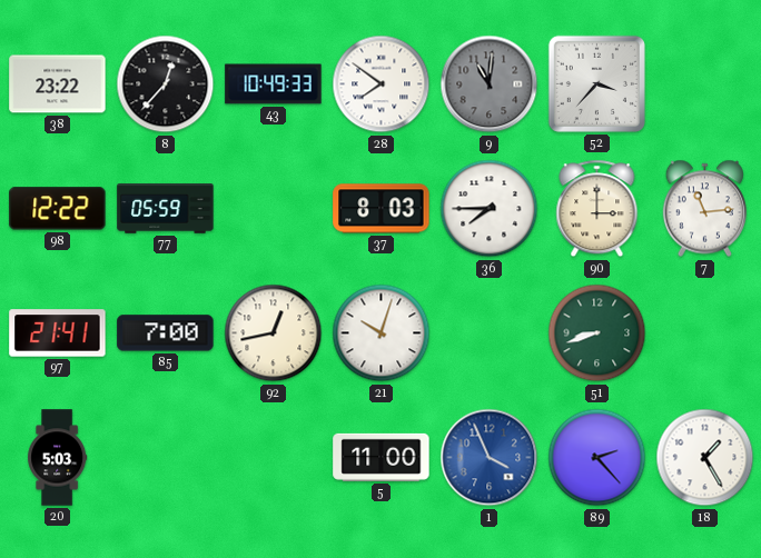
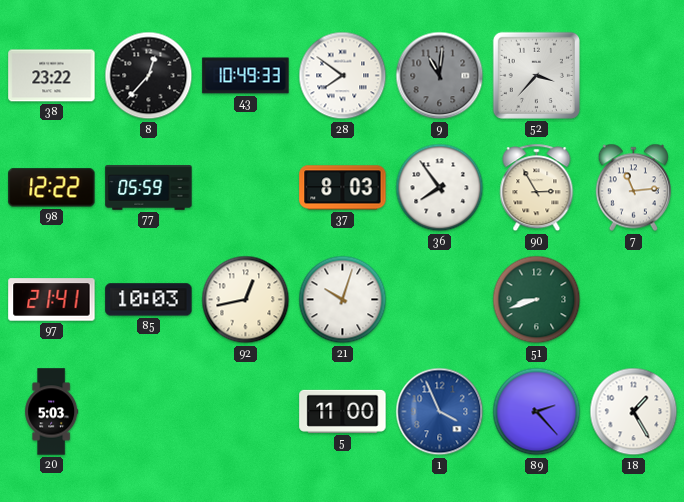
36: 7:45 -> 7:54 (440, 188)
90: 3:00 -> 2:55 (537, 188)
85: 7:00 -> 10:03 (149, 300)
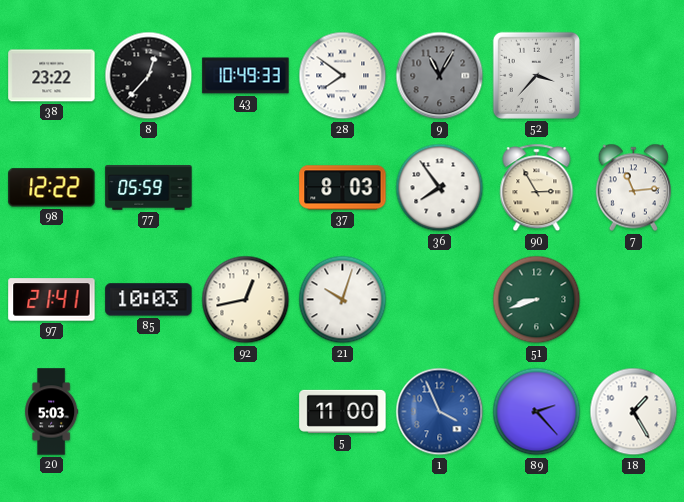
9: 11:01 -> 11:05 (440, 76)
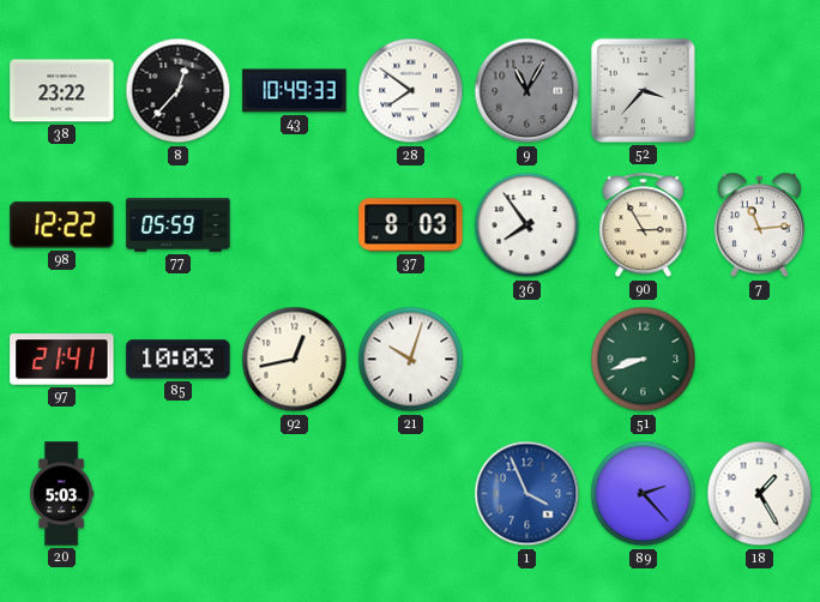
5: 11:00 -> none (343, 411)
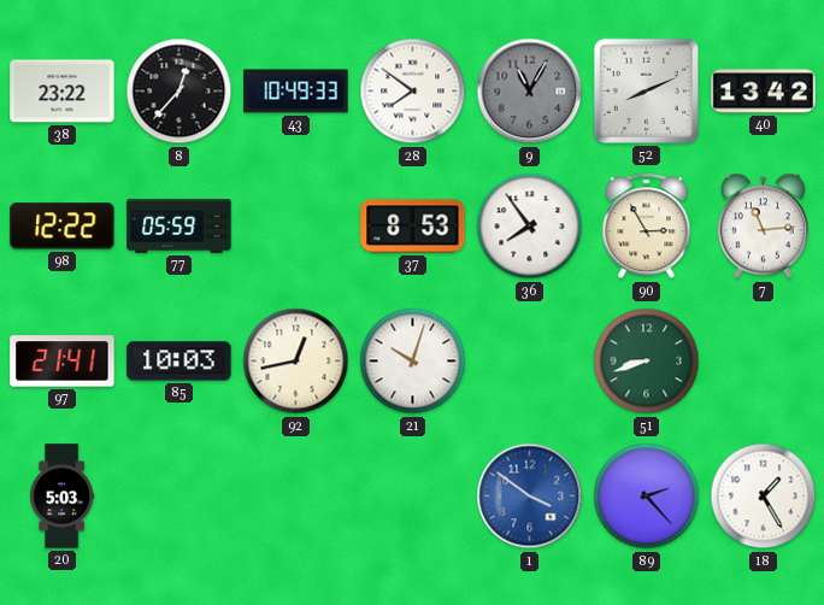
52: 3:37 -> 8:11 (646, 90)
40: none -> 13:42 (764, 92)
37: 8:03 -> 8:53 (413, 227)
1: 3:56 -> 3:51 (530, 497)
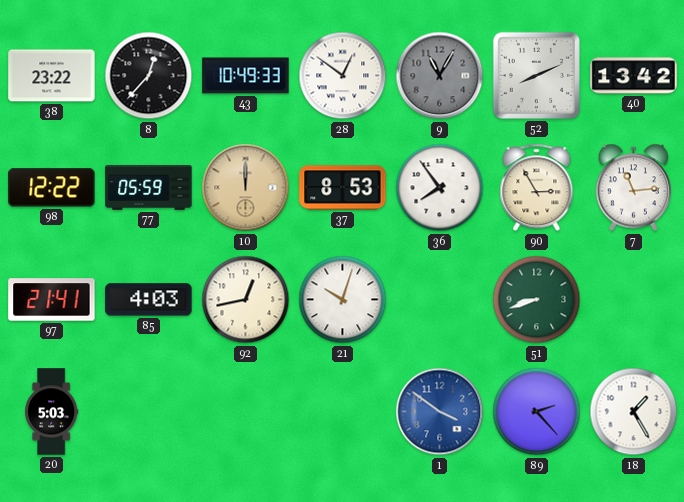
28: 7:51 -> 12:51 (343, 76)
10: none -> 12:00 (246, 188)
85: 10:03 -> 4:03 (149, 300)
